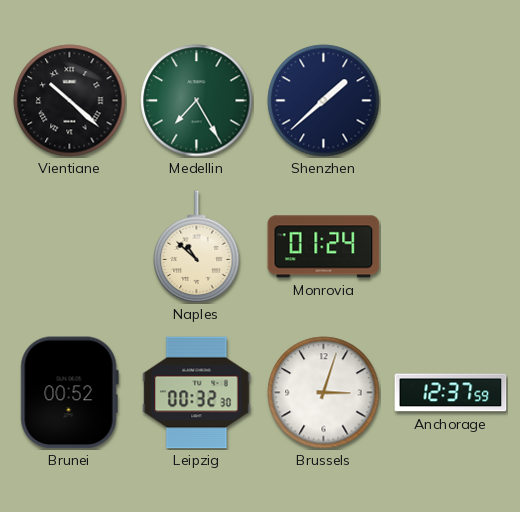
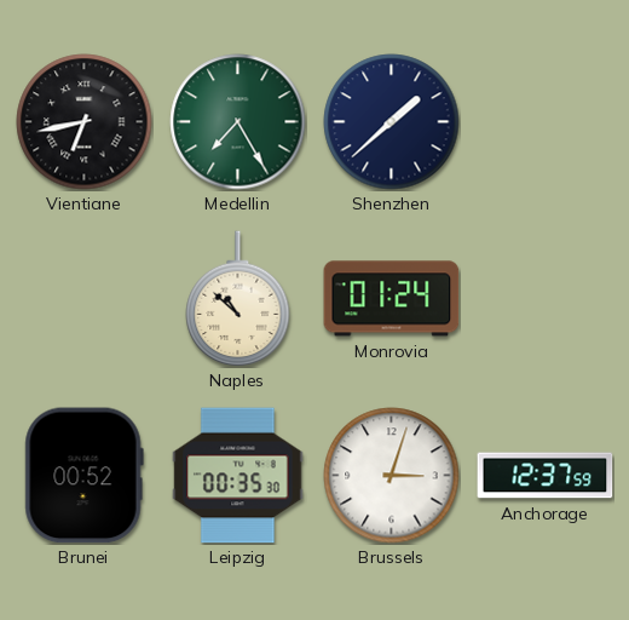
Vientiane: 10:22 -> 6:43 (85, 122)
Leipzig: 00:32 -> 00:35 (238, 476)
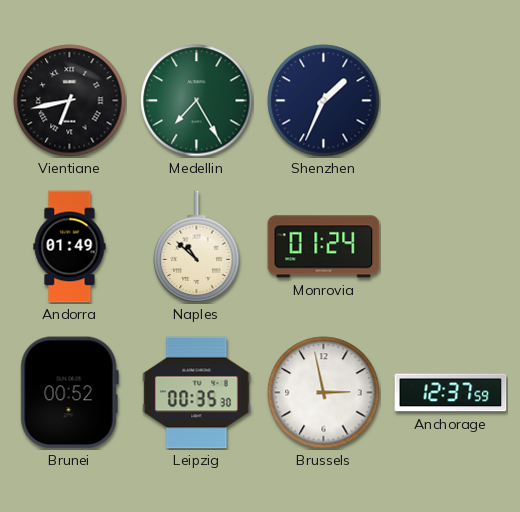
Shenzhen: 1:38 -> 1:34 (324, 101)
Andorra: none -> 01:49 (70, 247)
Brussels: 3:03 -> 2:58 (324, 393)
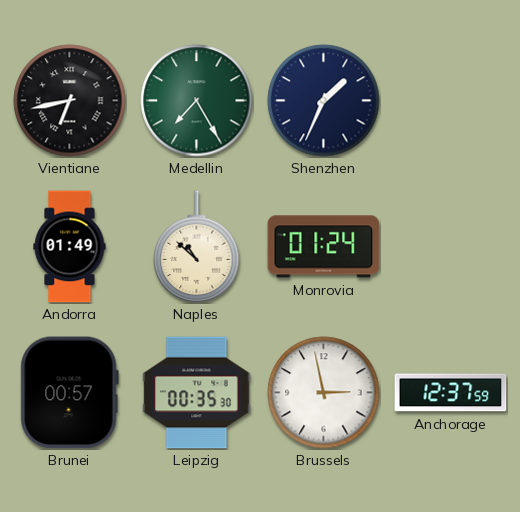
Brunei: 00:52 -> 00:57 (69, 393)
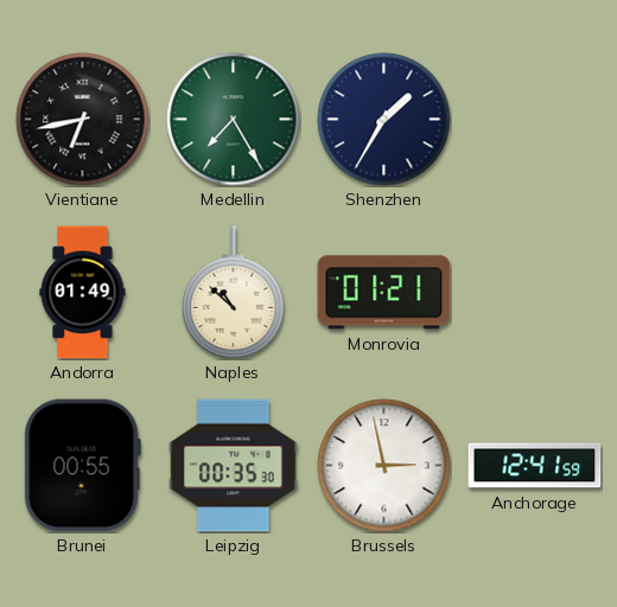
Shenzhen: 1:34 -> 1:35 (384, 120)
Monrovia: 01:24 -> 01:21 (384, 293)
Brunei: 00:57 -> 00:55 (82, 466)
Anchorage: 12:37 -> 12:41 (535, 466)
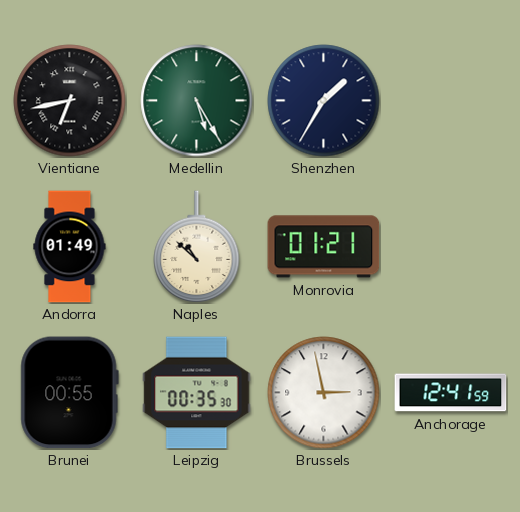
Medellin: 7:25 -> 5:25 (197, 101)
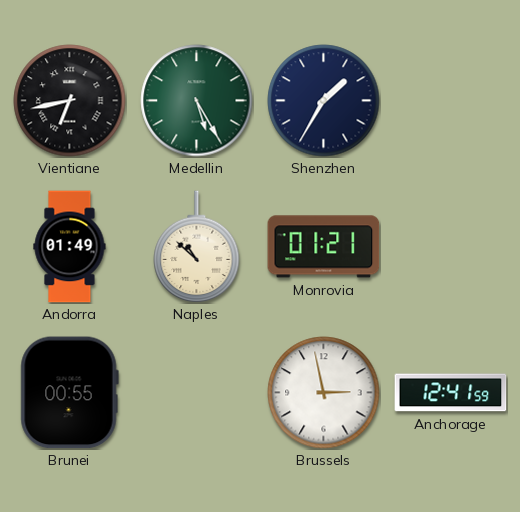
Leipzig: 00:35 -> none (197, 393)
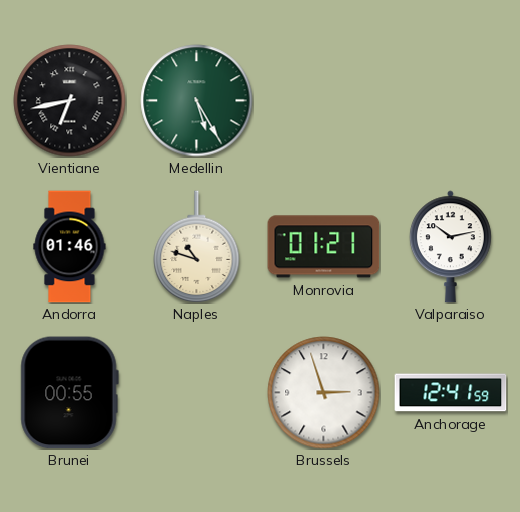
Shenzhen: 1:35 -> none (324, 101)
Andorra: 01:49 -> 01:46 (70, 247)
Naples: 10:52 -> 10:48 (197, 247)
Valparaiso: none -> 10:13 (450, 247)
Brussels: 2:58 -> 2:57 (324, 393)
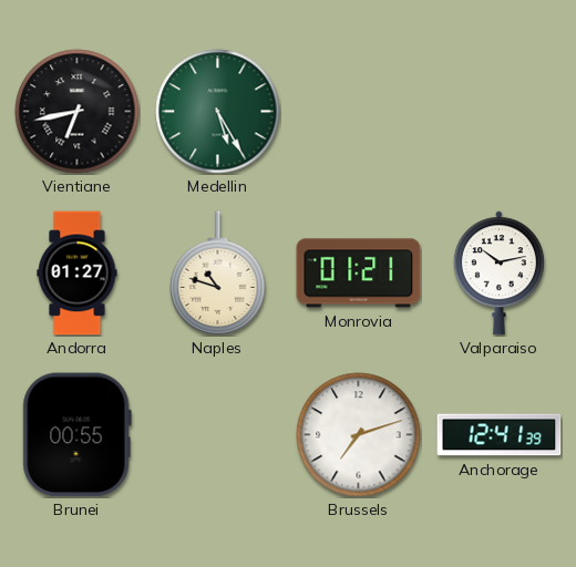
Andorra: 01:46 -> 01:27 (78, 274)
Brussels: 2:57 -> 7:12 (359, 435)
Anchorage: 12:41:59 -> 12:41:39 (500, 435)
